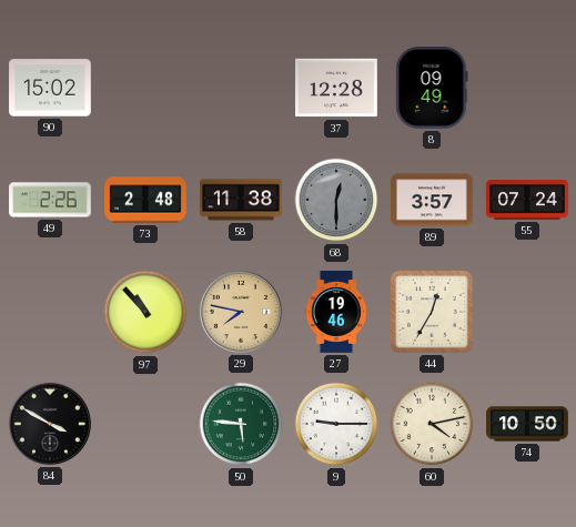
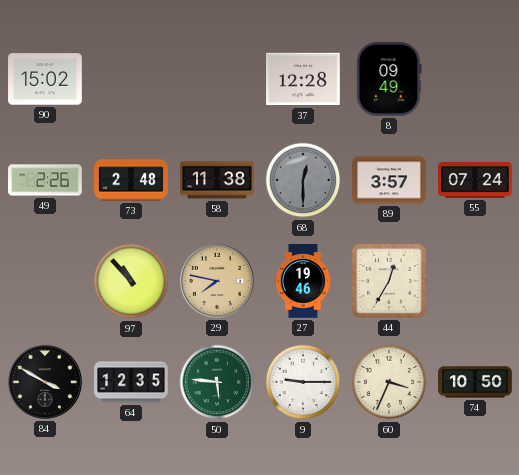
64: none -> 12:35 (131, 382)
60: 4:13 -> 3:34 (389, 382)
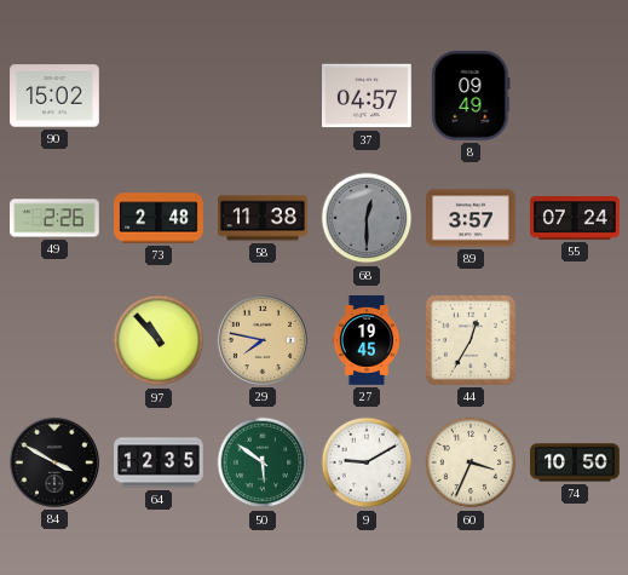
37: 12:28 -> 04:57 (368, 96)
27: 19:46 -> 19:45 (367, 340)
50: 5:46 -> 5:51 (263, 462)
9: 9:15 -> 9:10 (367, 462)
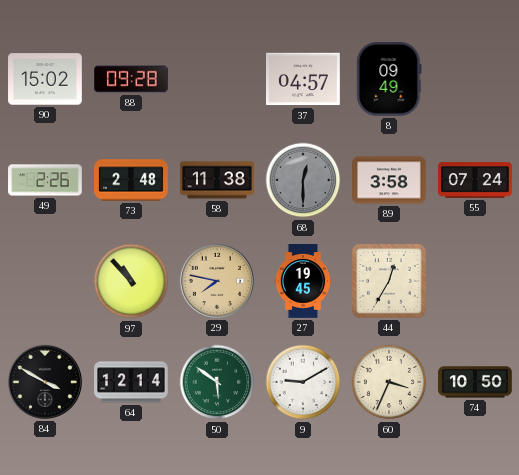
88: none -> 09:28 (132, 79)
89: 3:57 -> 3:58 (389, 180)
64: 12:35 -> 12:14 (131, 382)
